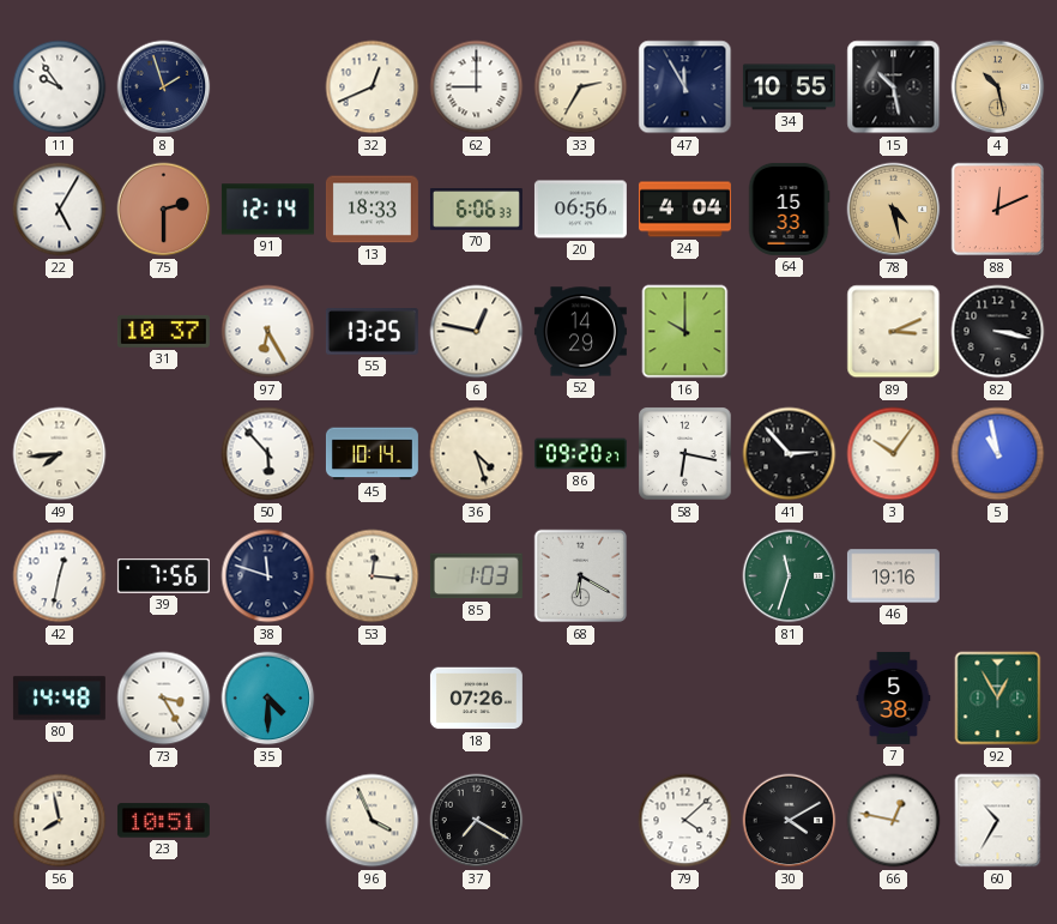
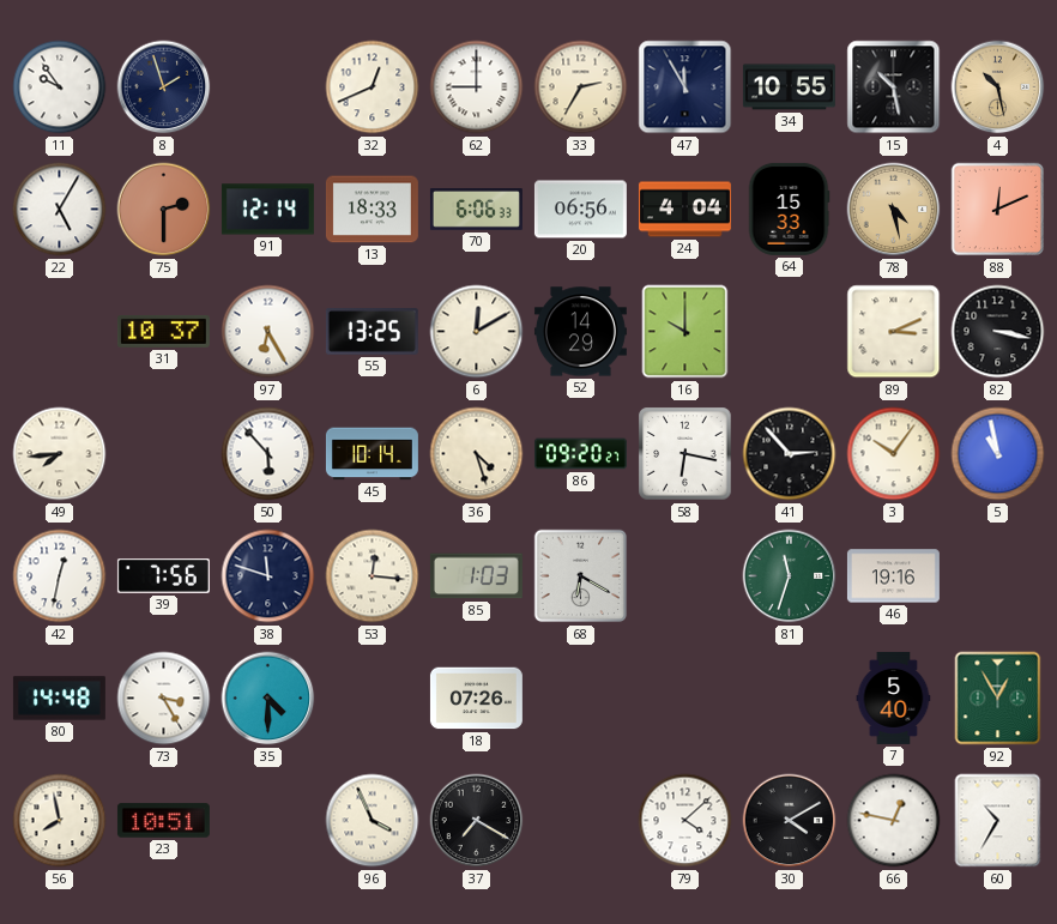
6: 12:47 -> 12:10 (477, 332)
7: 5:38 -> 5:40 (894, 697)
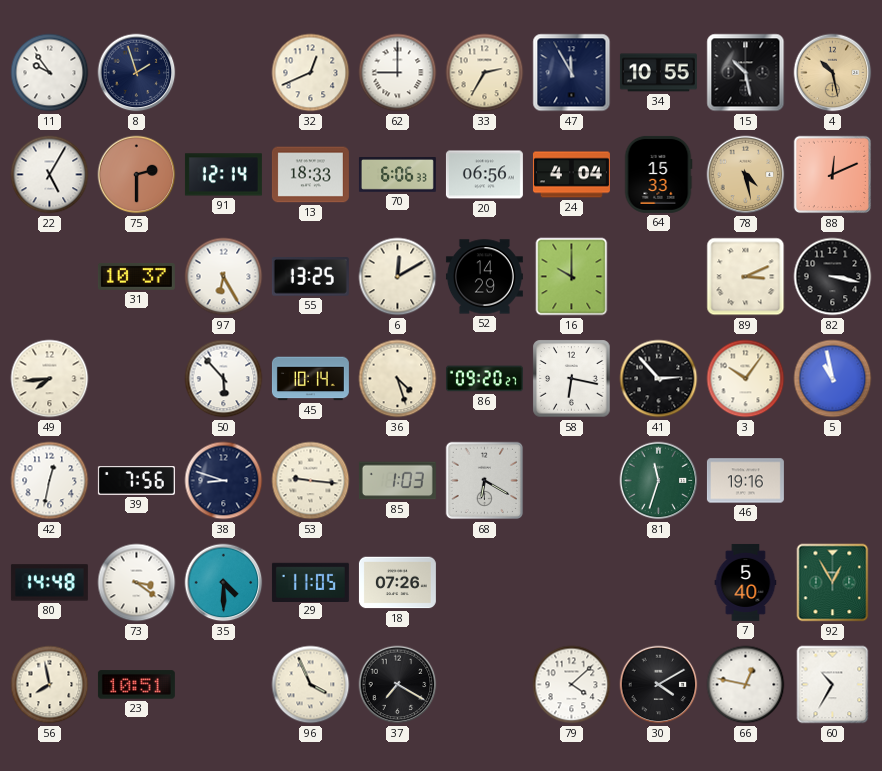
38: 11:48 -> 8:48 (224, 481)
53: 12:16 -> 9:16 (311, 481)
73: 3:25 -> 3:21 (137, 583)
29: none -> 11:05 (310, 582)
